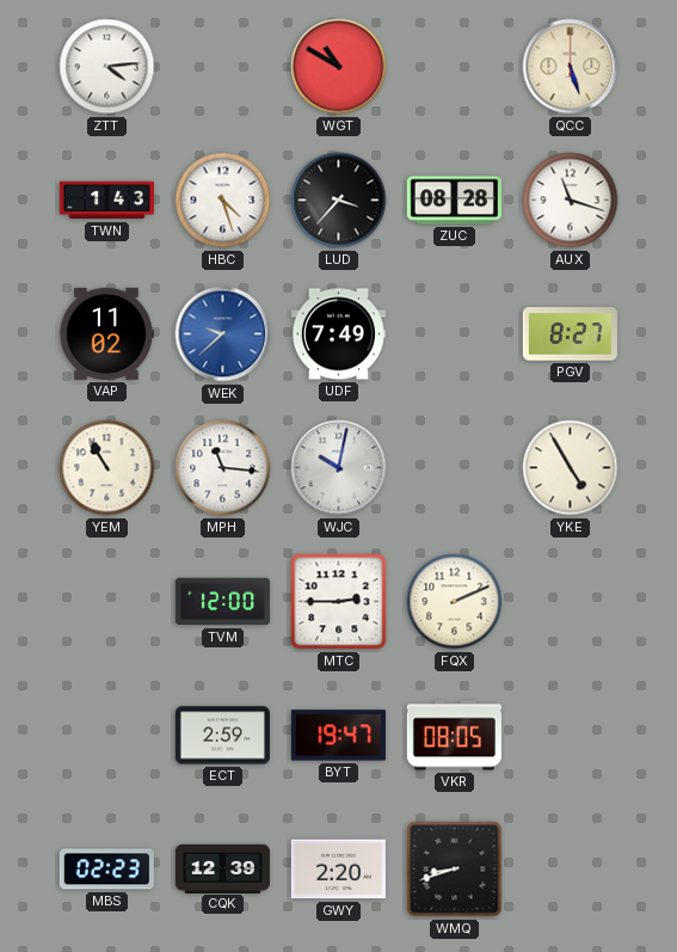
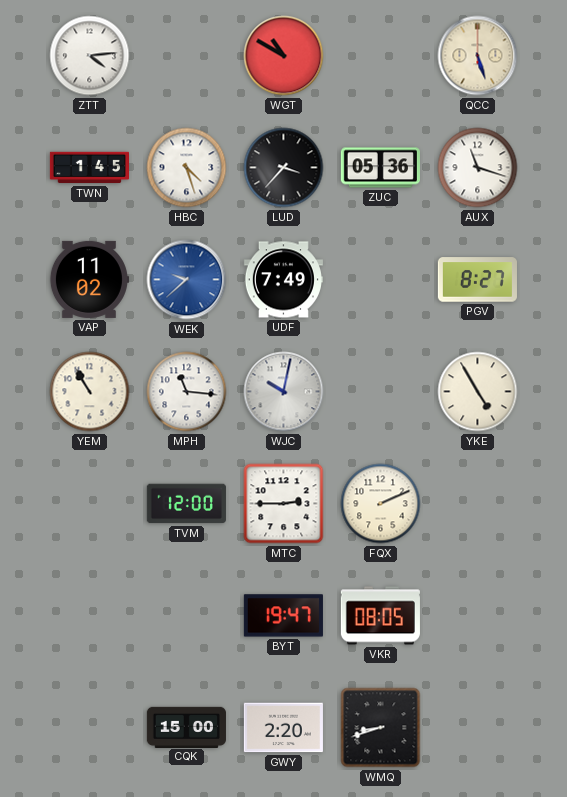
TWN: 1:43 -> 1:45 (89, 168)
ZUC: 08:28 -> 05:36 (380, 168)
ECT: 2:59 -> none (222, 736)
MBS: 02:23 -> none (106, 870)
CQK: 12:39 -> 15:00 (186, 727)
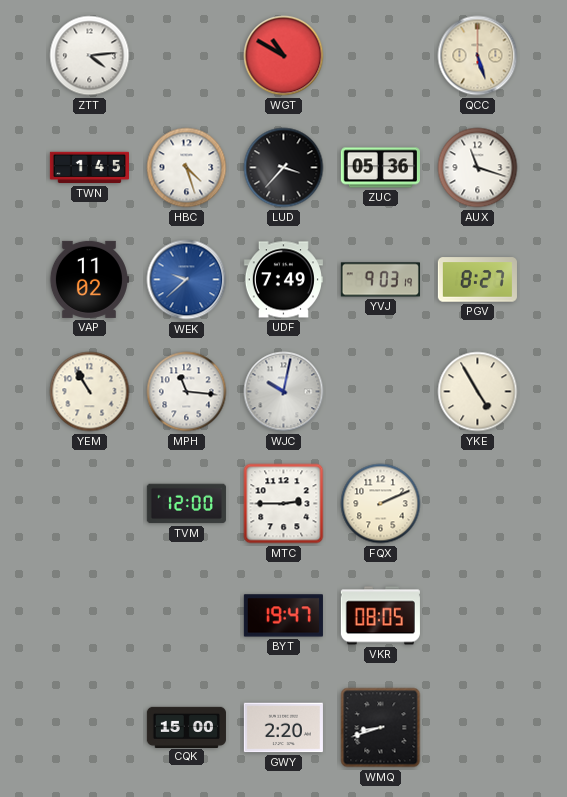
YVJ: none -> 9:03 (380, 280)
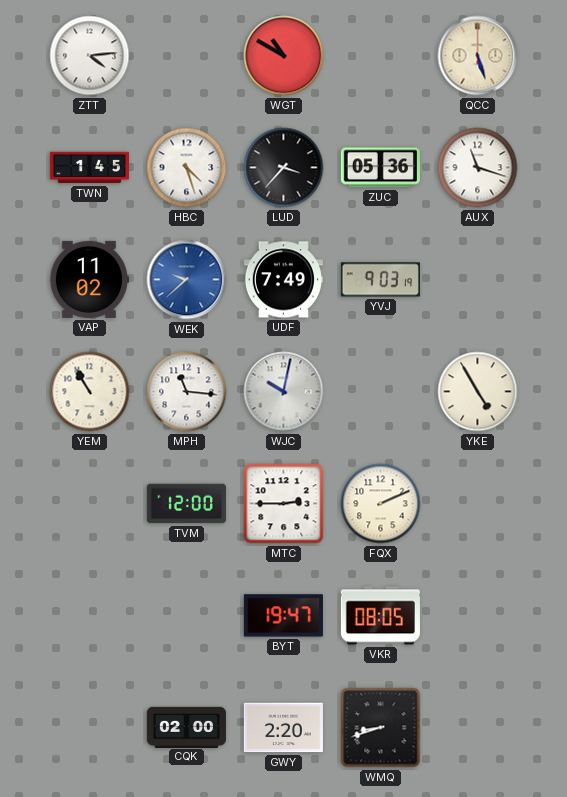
PGV: 8:27 -> none (477, 280)
CQK: 15:00 -> 02:00 (186, 727)
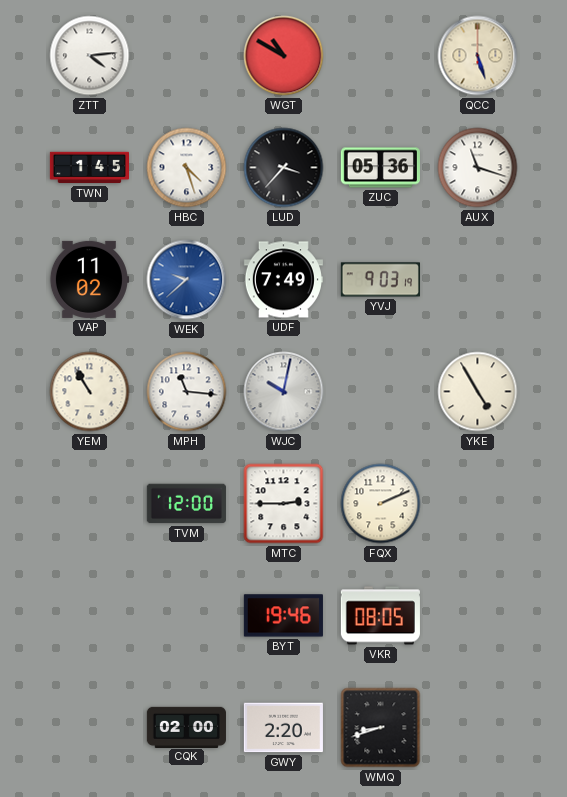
BYT: 19:47 -> 19:46 (283, 616)
